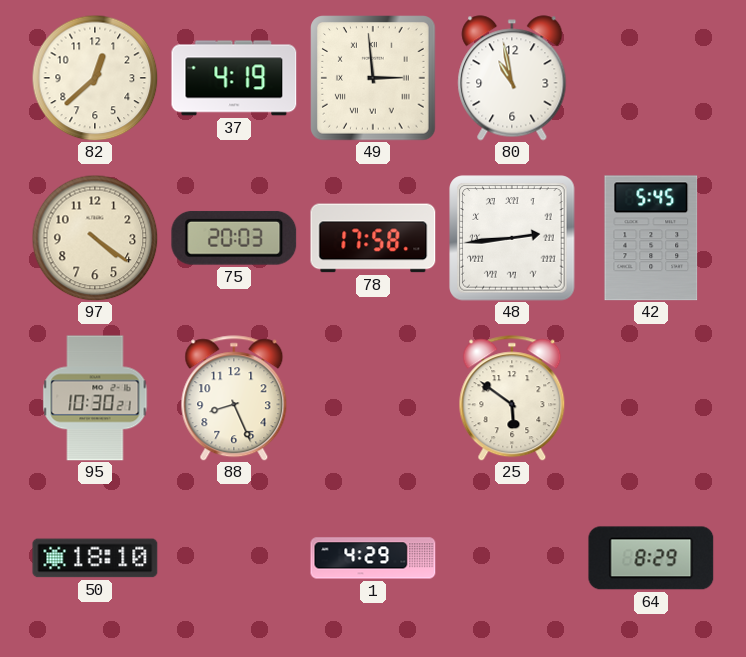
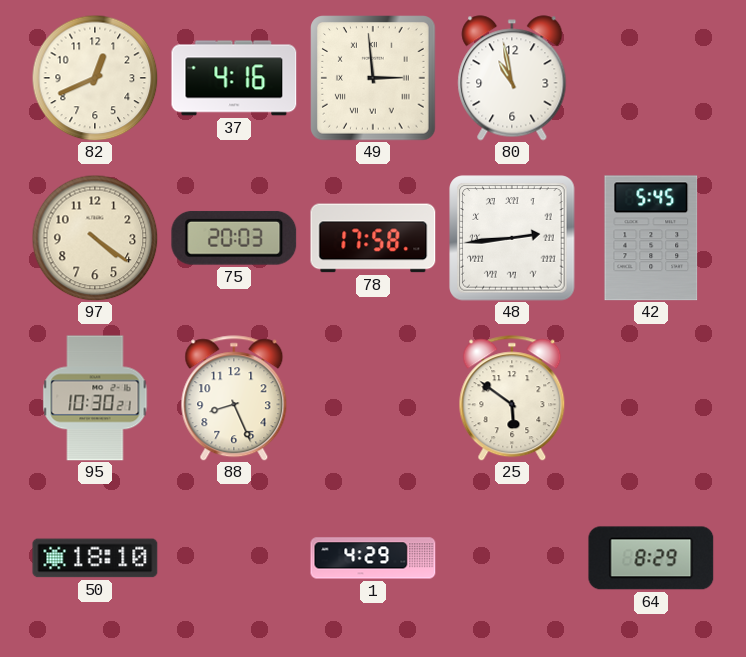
82: 12:38 -> 12:41 (95, 78)
37: 4:19 -> 4:16 (234, 78)
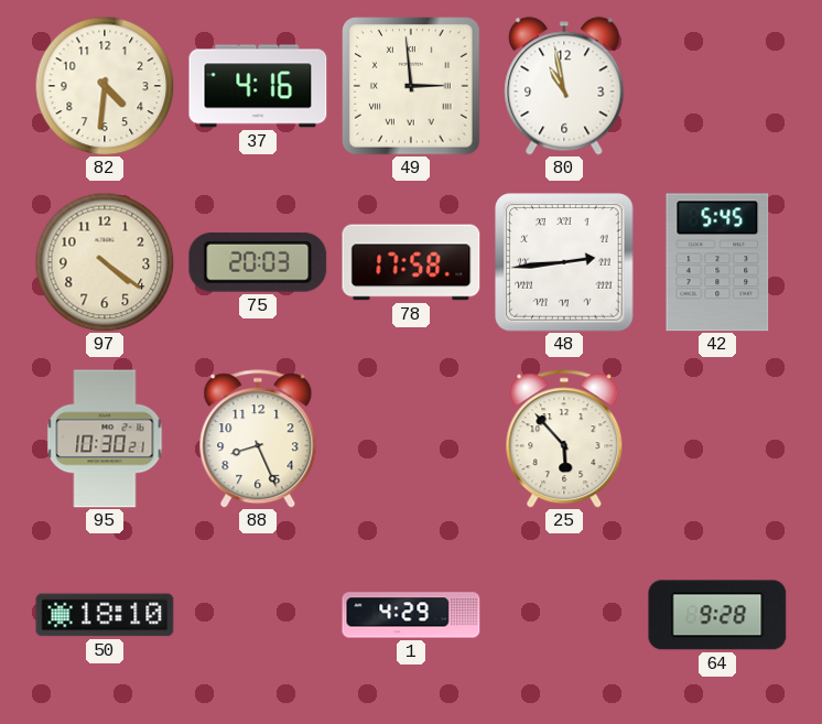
82: 12:41 -> 4:31 (105, 86)
25: 5:51 -> 5:53 (564, 439)
64: 8:29 -> 9:28 (717, 615)
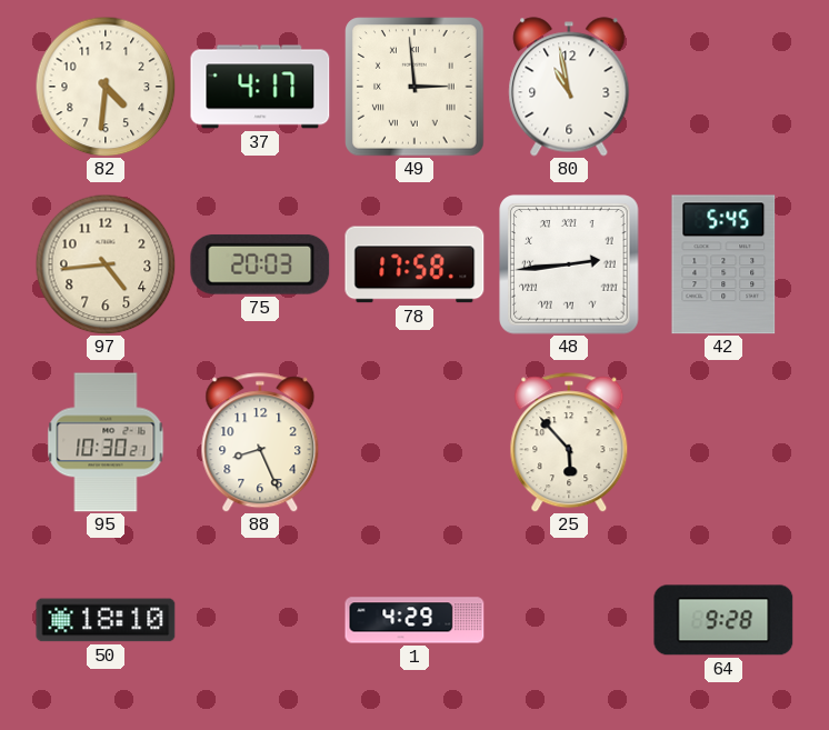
37: 4:16 -> 4:17 (260, 87)
97: 4:21 -> 4:44 (106, 264)
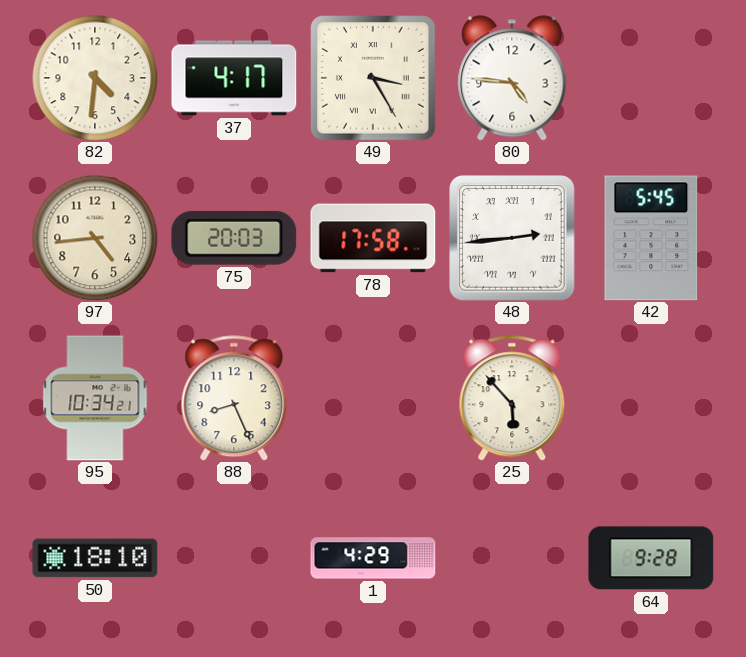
49: 2:59 -> 3:25 (373, 78)
80: 10:58 -> 4:46 (512, 78)
95: 10:30 -> 10:34 (95, 398)
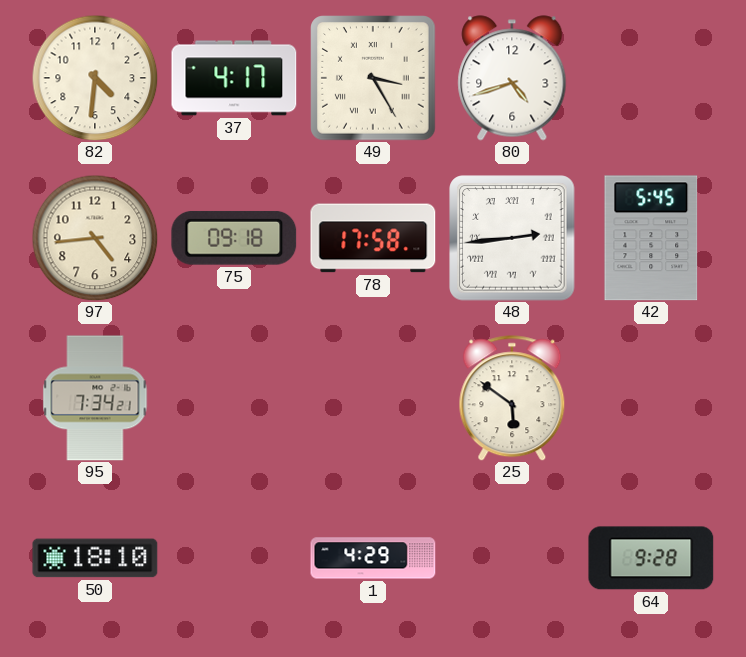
80: 4:46 -> 4:42 (512, 78)
75: 20:03 -> 09:18 (234, 238)
95: 10:34 -> 7:34 (95, 398)
88: 8:26 -> none (234, 398)
25: 5:53 -> 5:51 (512, 398)
